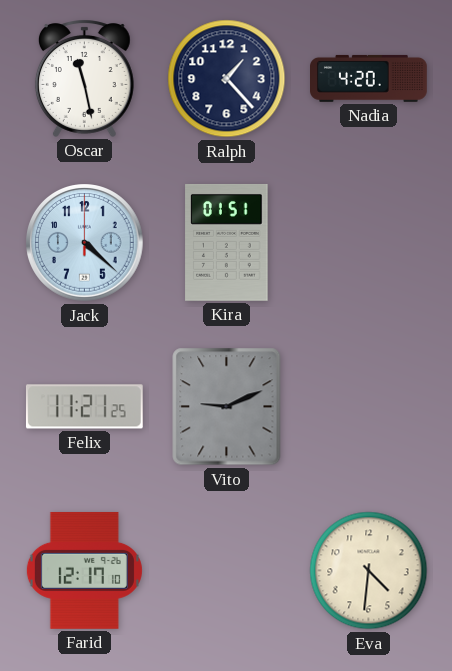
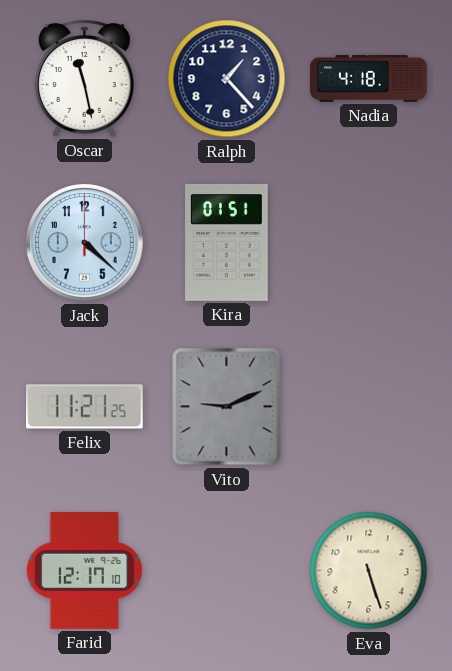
Nadia: 4:20 -> 4:18 (369, 78)
Eva: 4:31 -> 5:27 (369, 571)
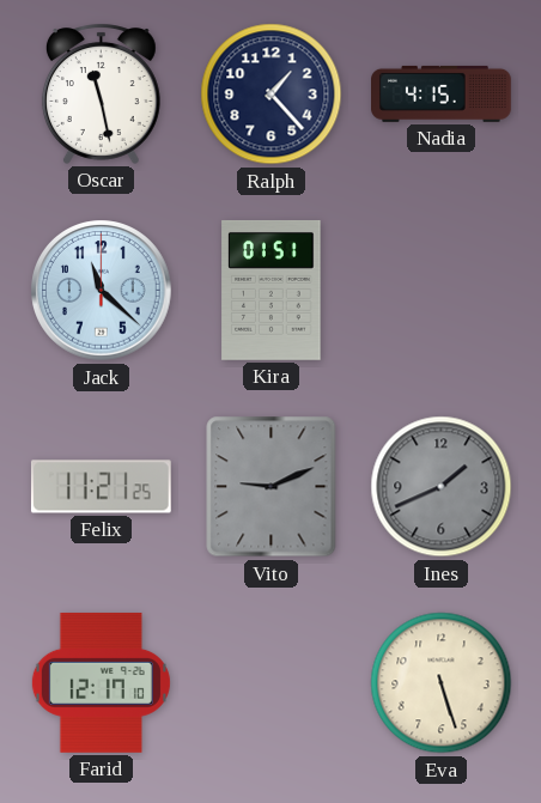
Nadia: 4:18 -> 4:15 (442, 93)
Jack: 4:22 -> 11:22 (102, 291)
Ines: none -> 1:41 (442, 487)
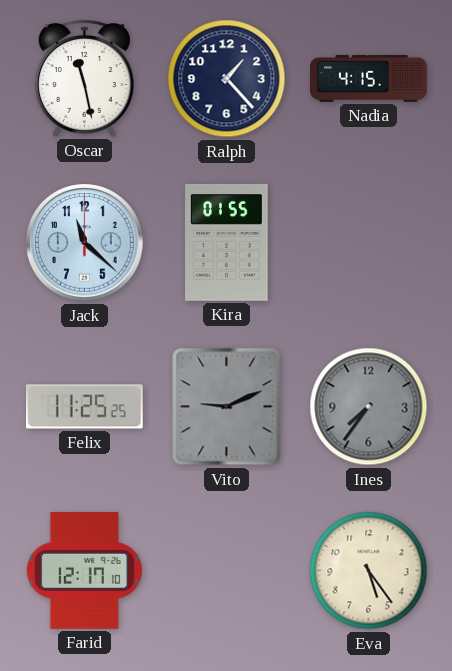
Kira: 01:51 -> 01:55 (227, 242)
Felix: 11:21 -> 11:25 (84, 407)
Ines: 1:41 -> 7:36 (369, 407)
Eva: 5:27 -> 5:24 (369, 571)
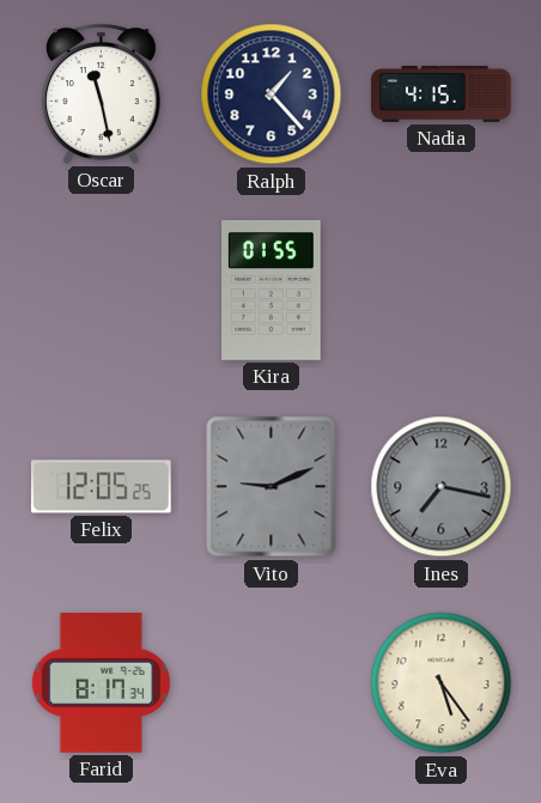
Jack: 11:22 -> none (85, 243)
Felix: 11:25 -> 12:05 (101, 487)
Ines: 7:36 -> 7:17 (442, 487)
Farid: 12:17 -> 8:17 (101, 682)
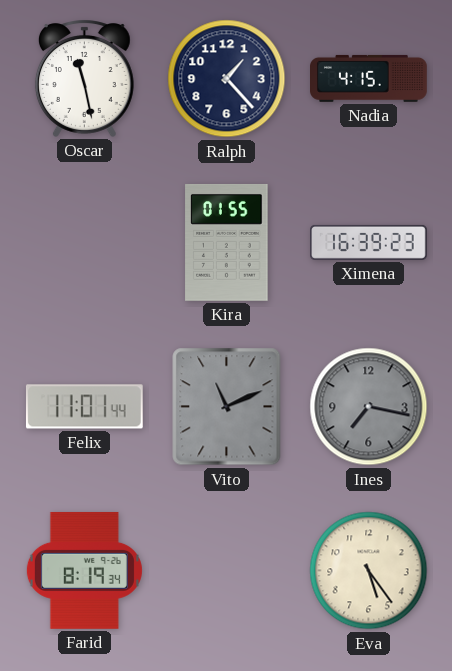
Ximena: none -> 16:39 (369, 242)
Felix: 12:05 -> 11:01 (84, 407)
Vito: 9:11 -> 11:11 (227, 407)
Farid: 8:17 -> 8:19 (84, 570)
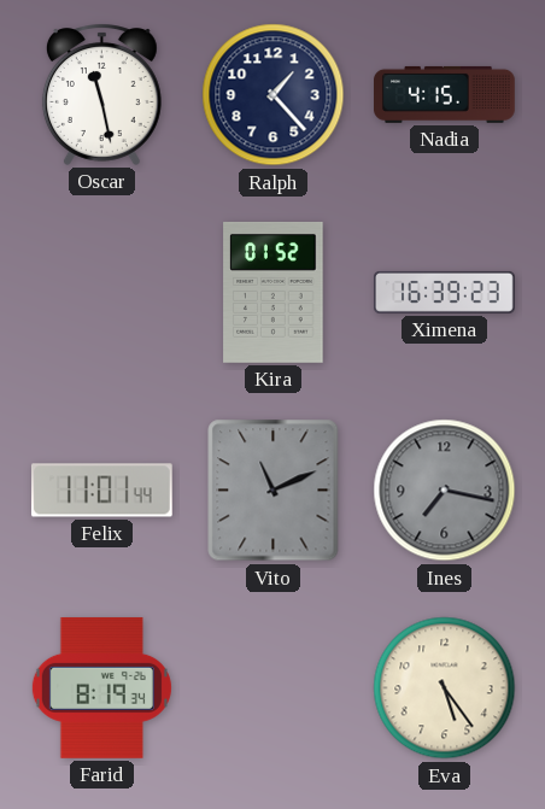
Kira: 01:55 -> 01:52 (274, 292)
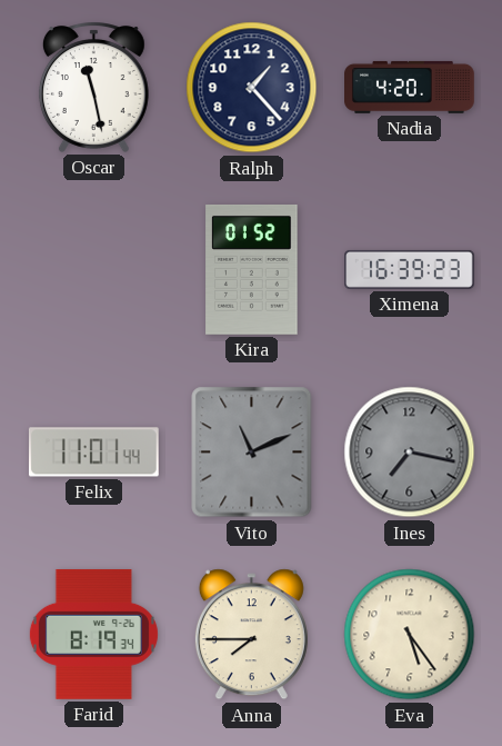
Nadia: 4:15 -> 4:20 (410, 87)
Anna: none -> 7:45 (251, 635)
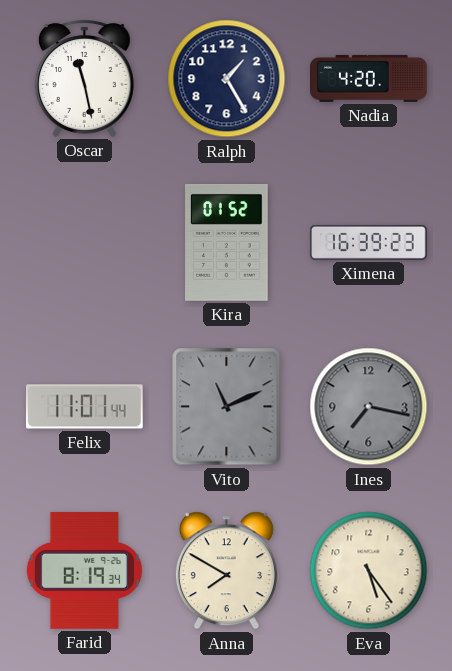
Ralph: 1:23 -> 1:25 (227, 79)
Anna: 7:45 -> 7:50 (226, 571)
